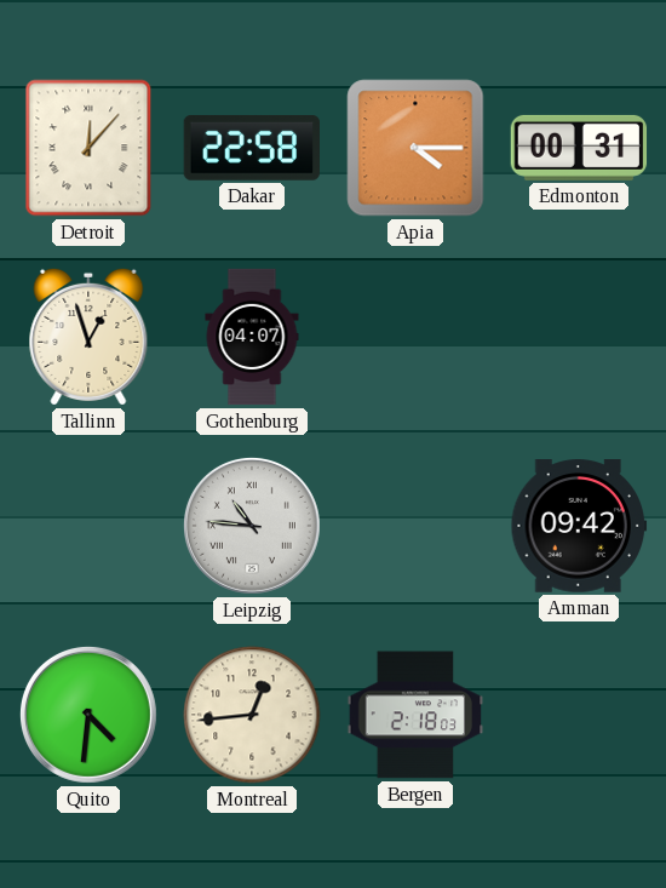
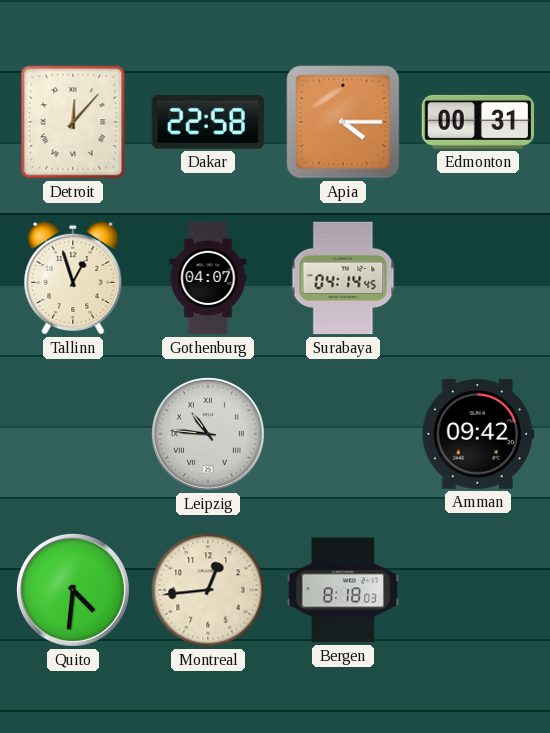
Surabaya: none -> 04:14 (343, 278)
Bergen: 2:18 -> 8:18 (343, 590)
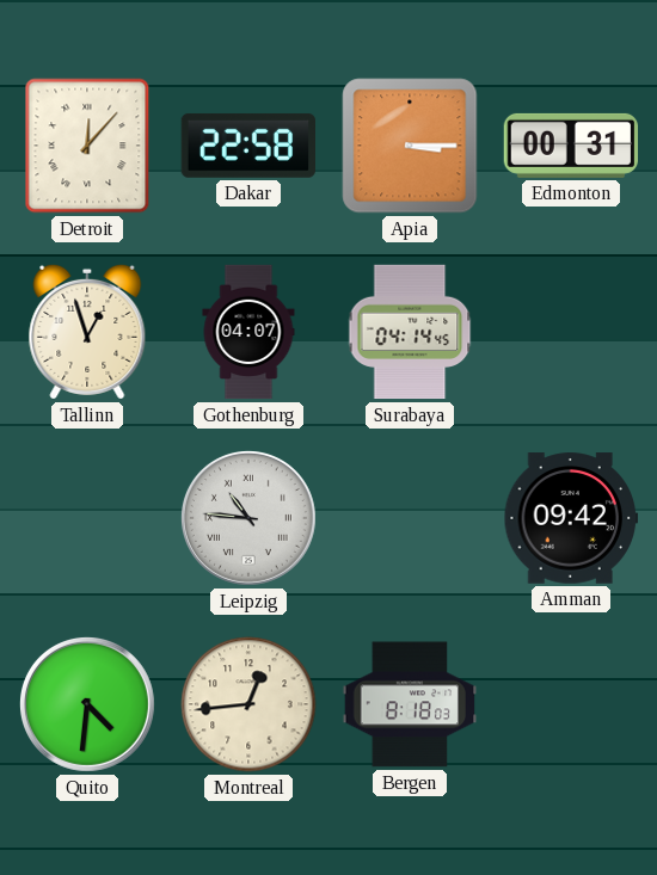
Apia: 4:15 -> 3:15 (410, 146)
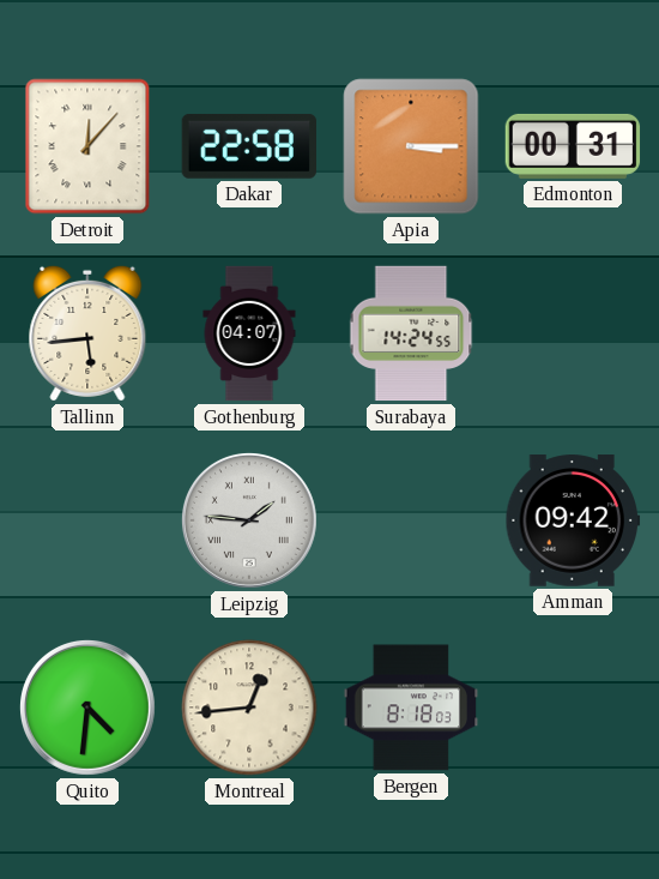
Tallinn: 12:57 -> 5:44 (87, 333)
Surabaya: 04:14 -> 14:24 (411, 333)
Leipzig: 10:46 -> 1:46 (249, 520)
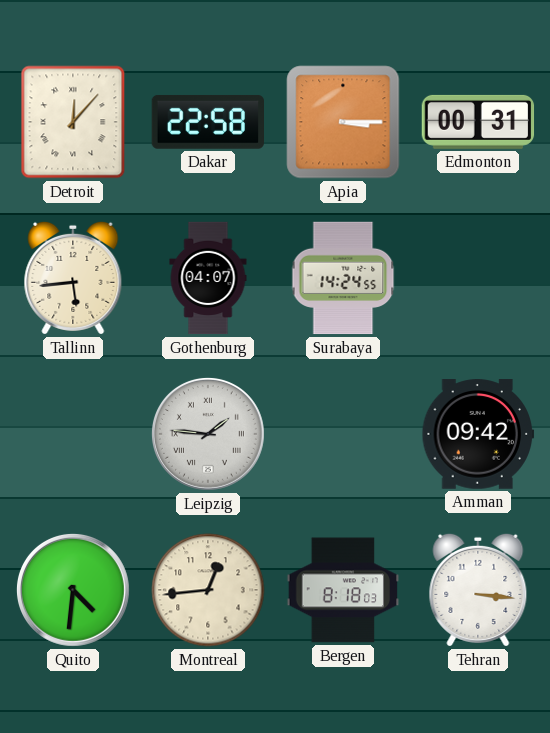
Tehran: none -> 3:16 (478, 590)
